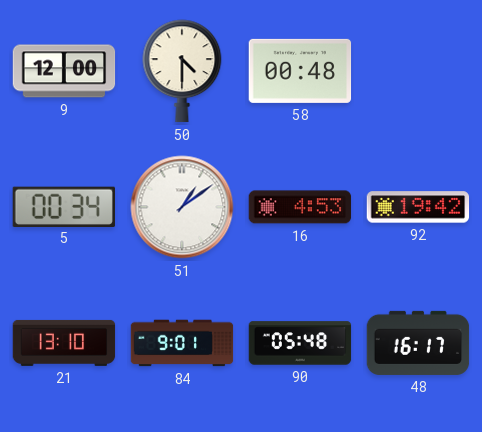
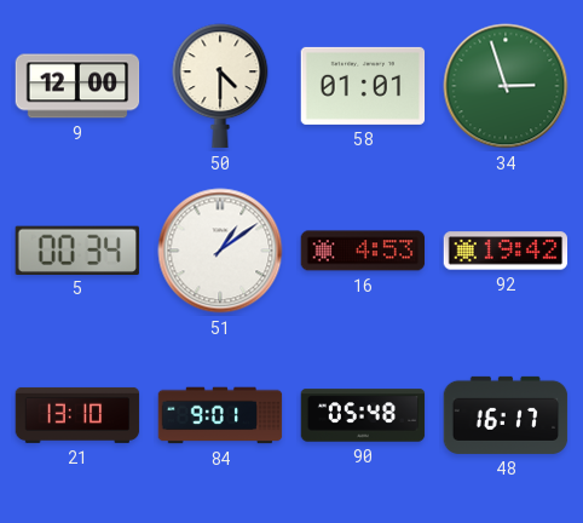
58: 00:48 -> 01:01 (363, 86)
34: none -> 2:57 (506, 86)
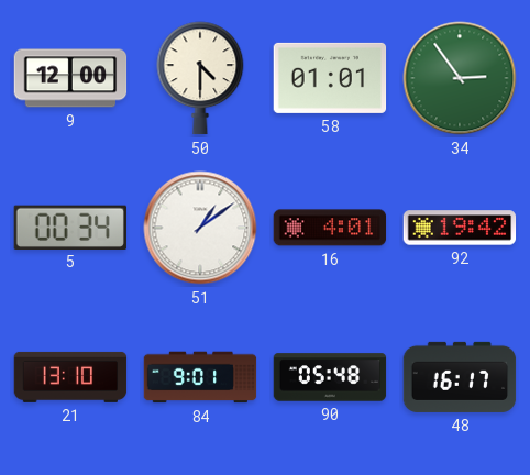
34: 2:57 -> 2:54 (460, 78)
16: 4:53 -> 4:01 (330, 228)
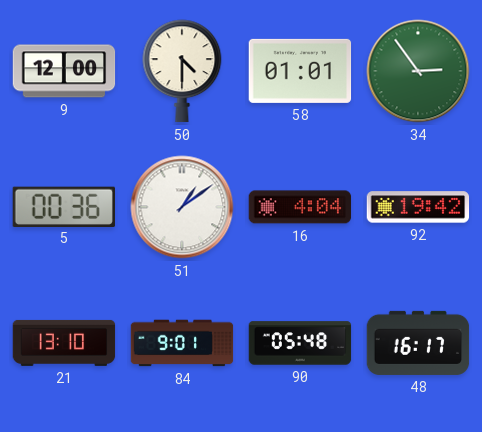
5: 00:34 -> 00:36 (63, 206)
16: 4:01 -> 4:04 (300, 207)
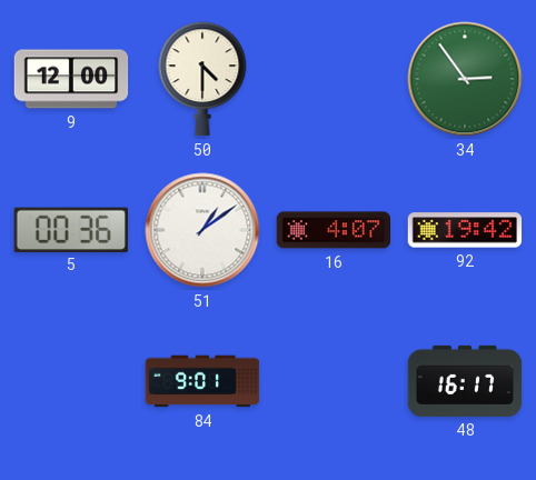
58: 01:01 -> none (300, 71)
16: 4:04 -> 4:07 (334, 230)
21: 13:10 -> none (64, 343)
90: 05:48 -> none (300, 343)
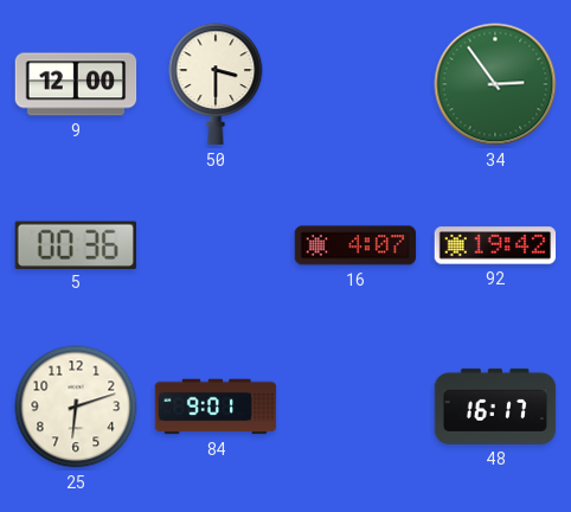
50: 4:30 -> 3:30 (216, 84)
51: 1:09 -> none (202, 230)
25: none -> 6:12 (76, 407)
